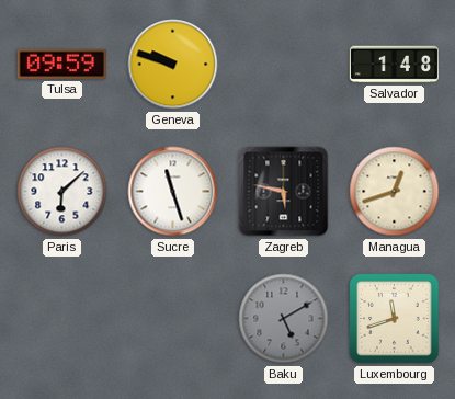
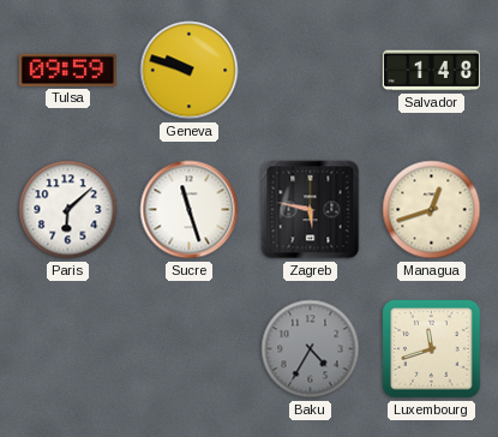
Baku: 5:10 -> 4:35 (311, 349)
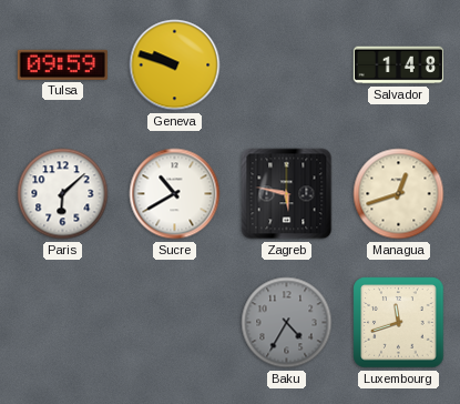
Sucre: 11:27 -> 10:40 (175, 194)
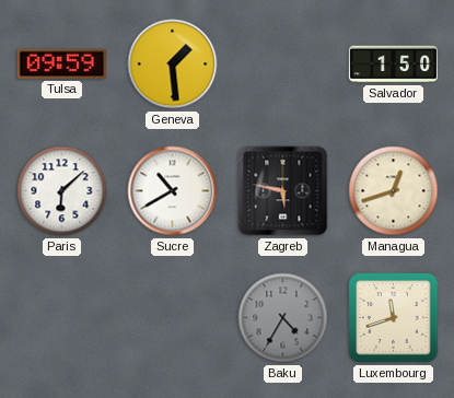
Geneva: 9:48 -> 1:29 (173, 65)
Salvador: 1:48 -> 1:50 (393, 65)
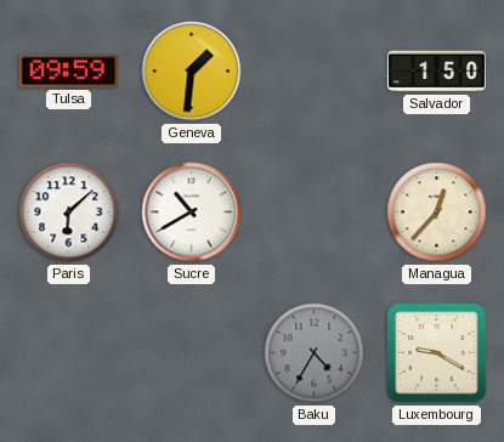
Geneva: 1:29 -> 1:31 (192, 72)
Zagreb: 5:47 -> none (283, 191)
Managua: 12:42 -> 12:37 (437, 212)
Luxembourg: 11:42 -> 9:20 (437, 353)
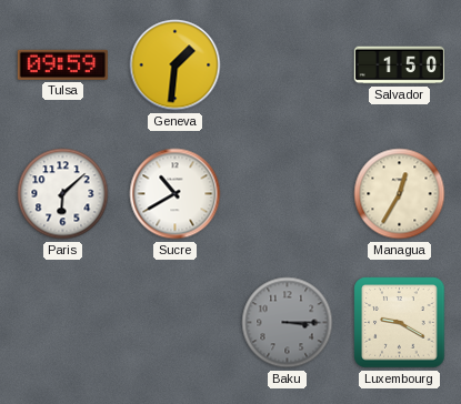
Managua: 12:37 -> 12:35 (400, 194)
Baku: 4:35 -> 3:15 (288, 323)
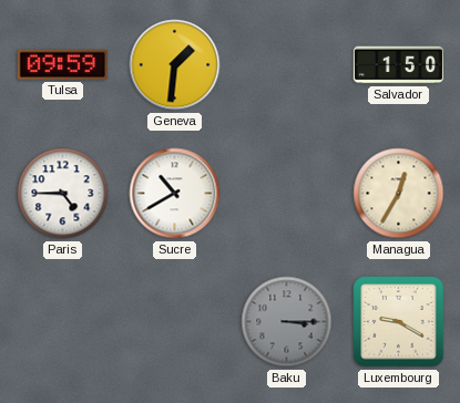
Paris: 6:08 -> 4:45 (63, 194)
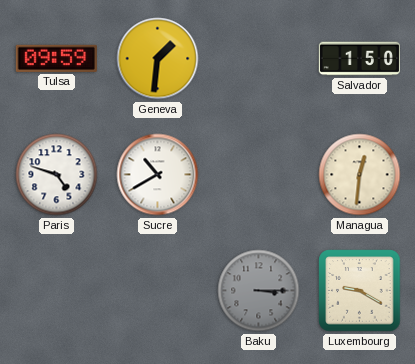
Paris: 4:45 -> 4:48 (57, 175)
Managua: 12:35 -> 12:31 (360, 175)
